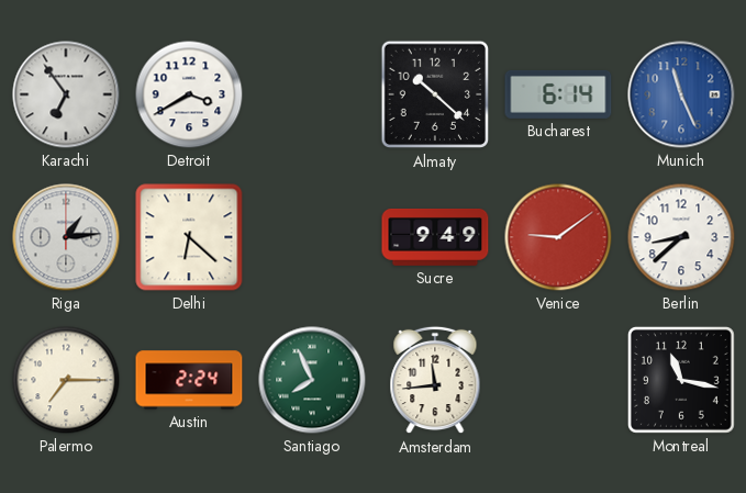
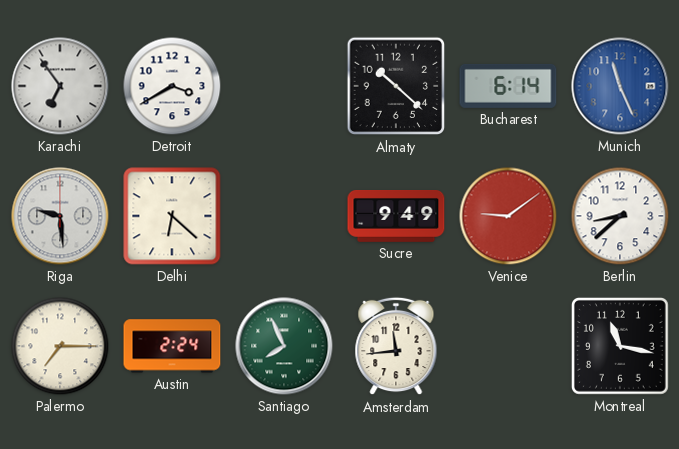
Riga: 1:14 -> 9:29 (60, 216)
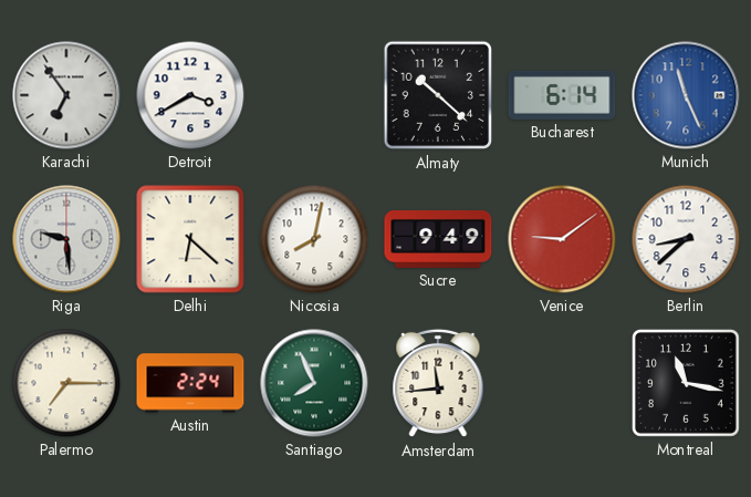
Nicosia: none -> 8:02 (314, 239)
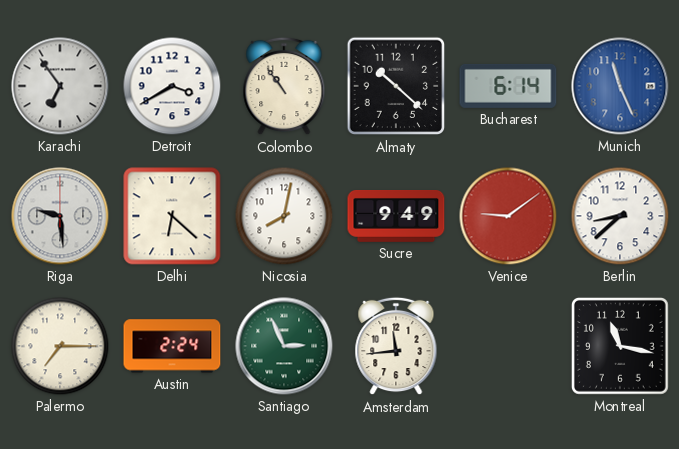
Colombo: none -> 10:54 (284, 86)
Santiago: 7:56 -> 2:56 (284, 346)
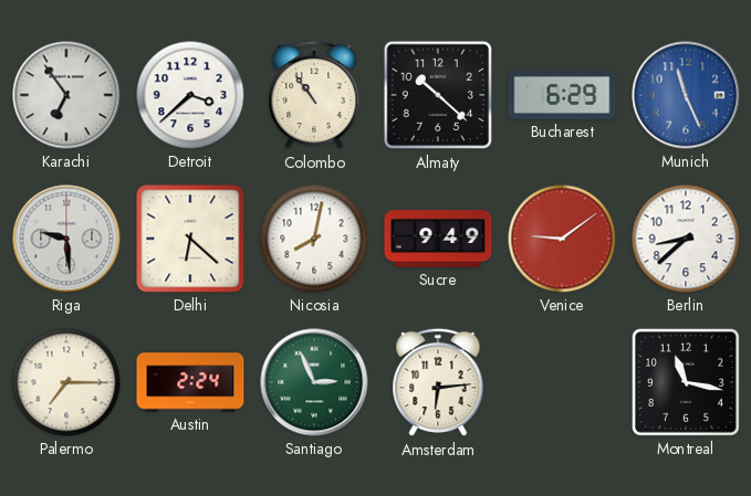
Detroit: 3:40 -> 3:38 (190, 95)
Bucharest: 6:14 -> 6:29 (562, 95)
Amsterdam: 11:44 -> 6:14 (438, 382)
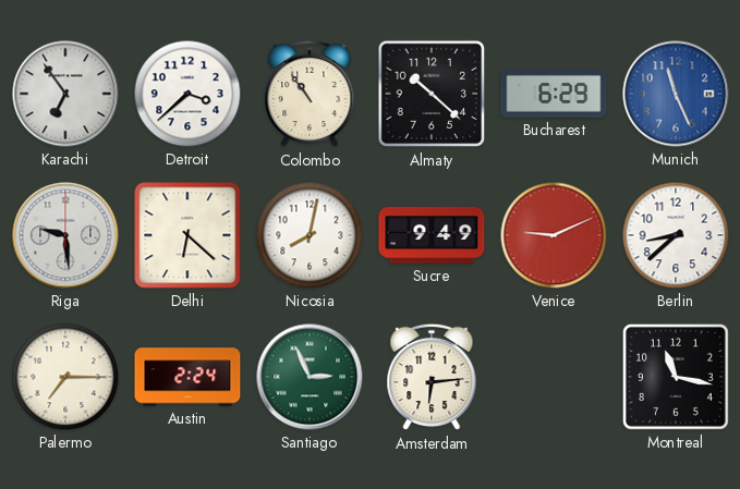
Venice: 9:09 -> 9:11 (554, 235)
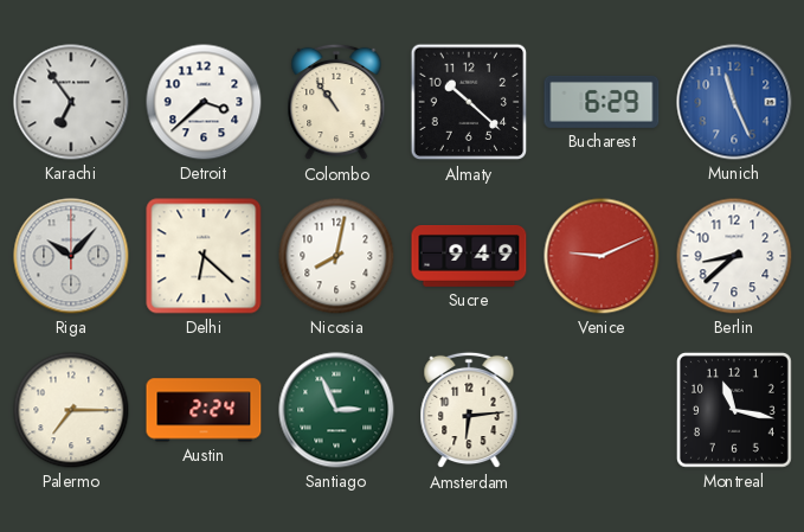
Riga: 9:29 -> 10:07 (71, 256)
